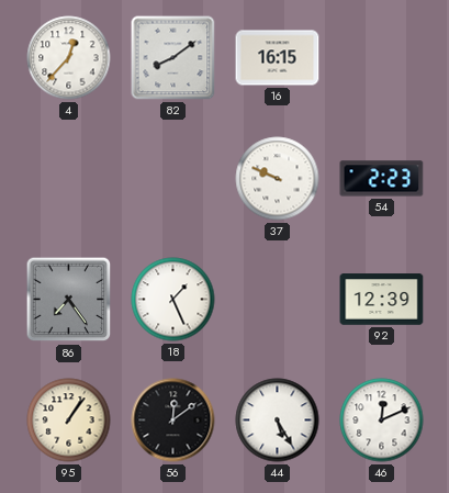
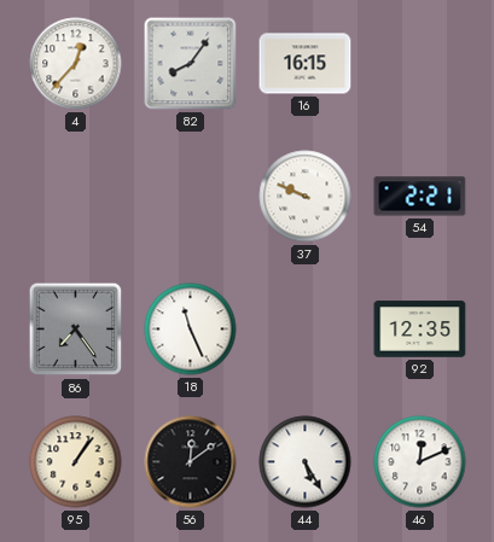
82: 8:09 -> 8:06 (191, 64)
54: 2:23 -> 2:21 (420, 197)
18: 1:26 -> 11:26 (191, 330)
92: 12:39 -> 12:35 (420, 330)
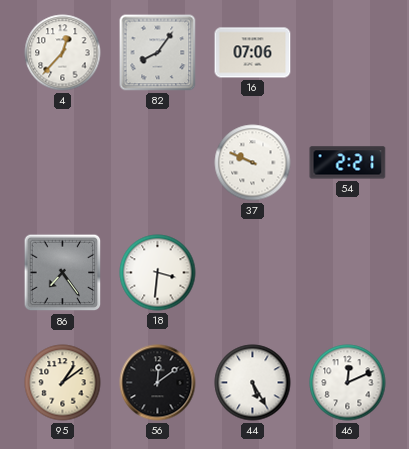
16: 16:15 -> 07:06 (253, 53)
18: 11:26 -> 3:31 (158, 273)
92: 12:35 -> none (420, 330)
95: 1:06 -> 1:09 (63, 383)
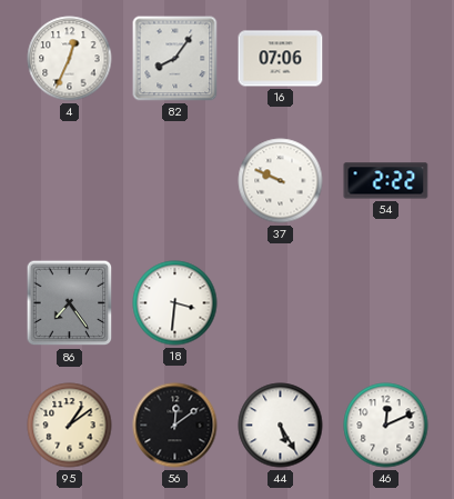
4: 12:37 -> 12:34 (70, 59)
54: 2:21 -> 2:22 (386, 181)
